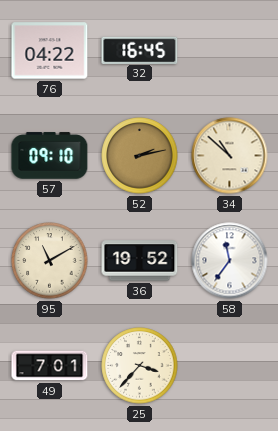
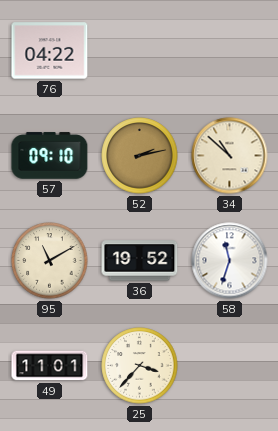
32: 16:45 -> none (140, 50)
58: 11:36 -> 11:33 (230, 261)
49: 7:01 -> 11:01 (50, 366)
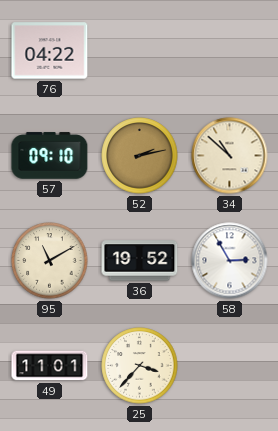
58: 11:33 -> 2:55 (230, 261)
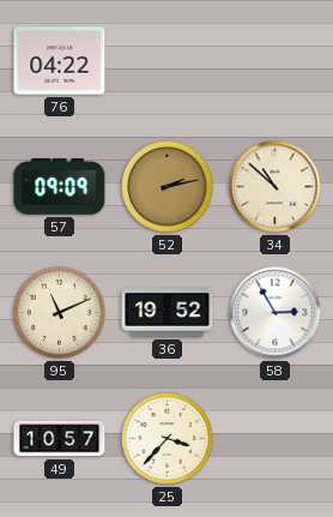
57: 09:10 -> 09:09 (60, 187)
95: 11:10 -> 11:11 (60, 313)
49: 11:01 -> 10:57 (60, 439)
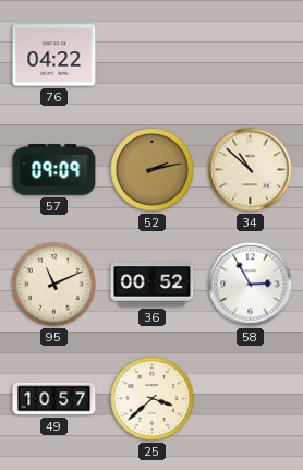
36: 19:52 -> 00:52 (153, 285)
25: 3:37 -> 3:38 (153, 399)
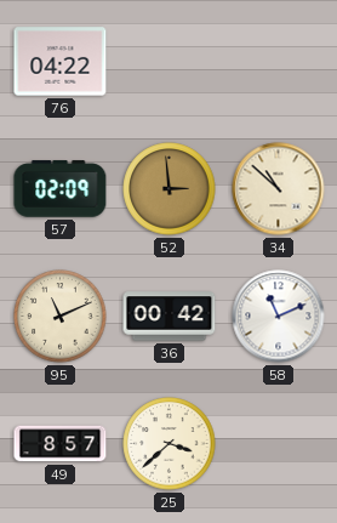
57: 09:09 -> 02:09 (61, 189)
52: 2:13 -> 2:59 (170, 189)
36: 00:52 -> 00:42 (170, 317)
58: 2:55 -> 11:11 (279, 317)
49: 10:57 -> 8:57 (61, 444)
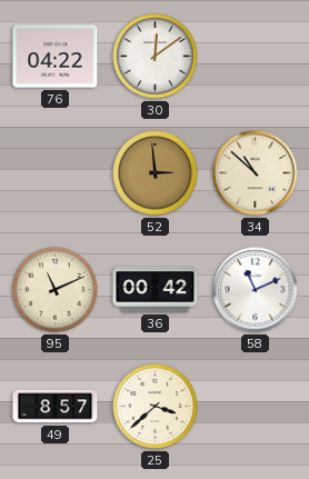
30: none -> 12:09 (156, 57)
57: 02:09 -> none (61, 189)
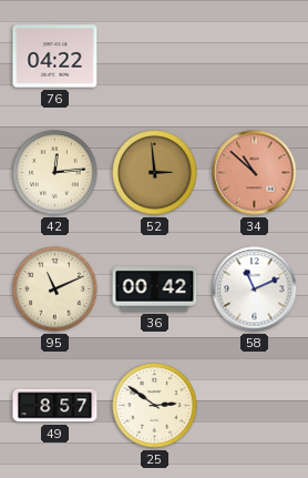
30: 12:09 -> none (156, 57)
42: none -> 12:14 (55, 173)
34 dial: cream -> salmon (255, 173)
25: 3:38 -> 2:51 (155, 406)
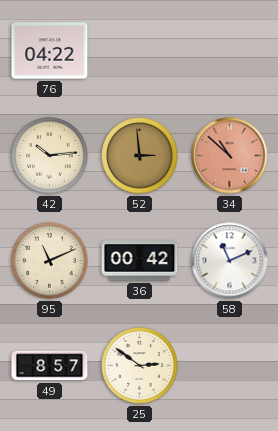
42: 12:14 -> 10:14 (50, 156)
